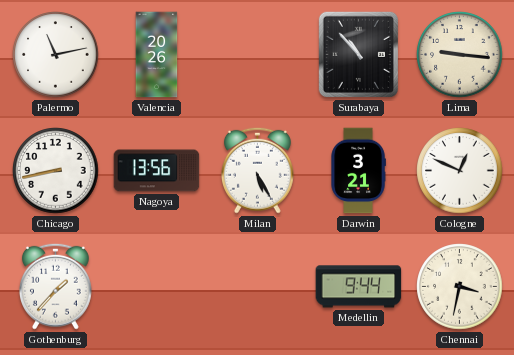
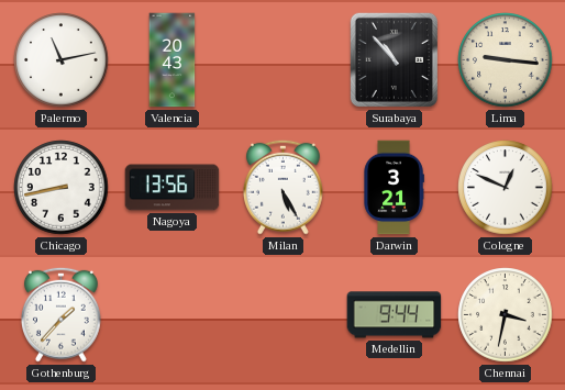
Valencia: 20:26 -> 20:43 (173, 60)
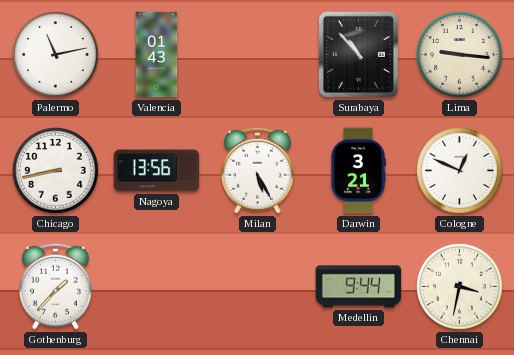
Valencia: 20:43 -> 01:43 (157, 55)
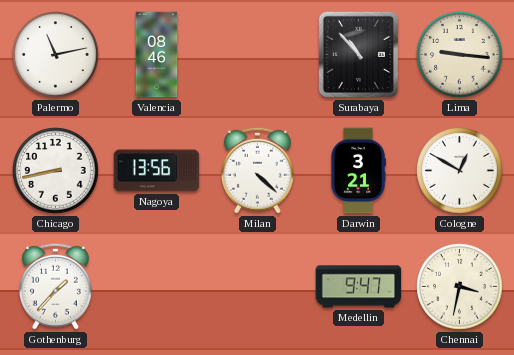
Valencia: 01:43 -> 08:46 (157, 55)
Milan: 5:25 -> 4:22 (257, 170)
Cologne: 12:49 -> 12:50 (460, 171)
Medellin: 9:44 -> 9:47 (359, 287)
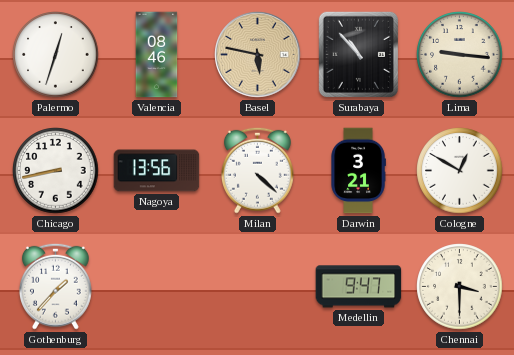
Palermo: 11:13 -> 12:33 (56, 55)
Basel: none -> 5:47 (258, 55)
Chennai: 3:32 -> 3:30 (460, 287)
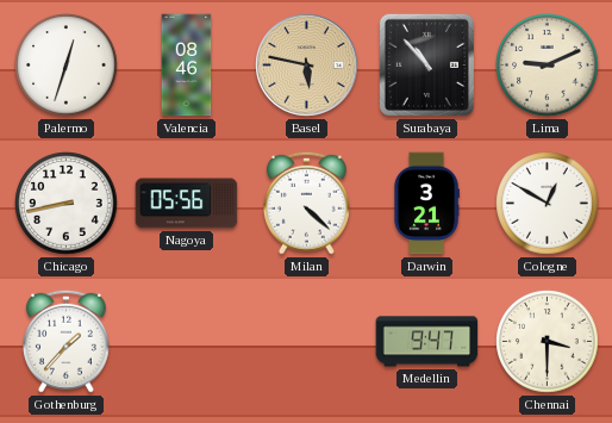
Lima: 9:16 -> 9:11 (548, 66)
Nagoya: 13:56 -> 05:56 (187, 204)
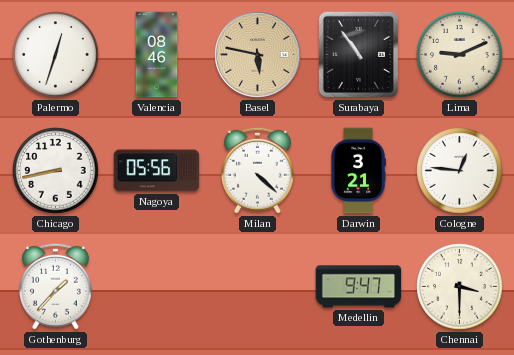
Surabaya: 10:53 -> 10:54 (358, 54)
Cologne: 12:50 -> 12:46 (460, 171)
